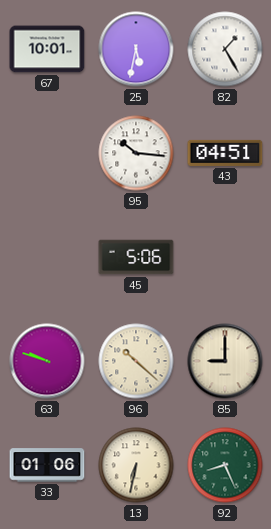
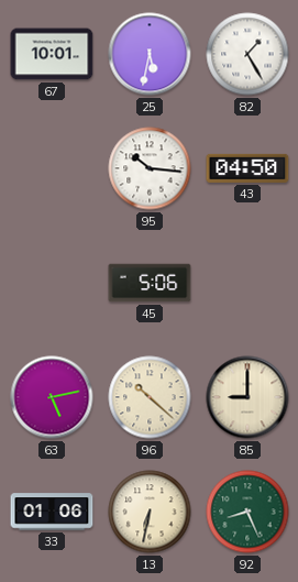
43: 04:51 -> 04:50 (247, 168)
63: 9:48 -> 5:13 (52, 397)
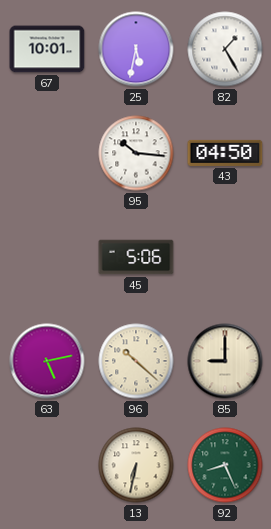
33: 01:06 -> none (52, 512)
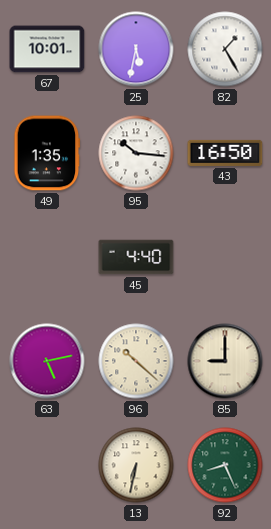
49: none -> 1:35 (47, 153)
43: 04:50 -> 16:50 (225, 153)
45: 5:06 -> 4:40 (136, 257)
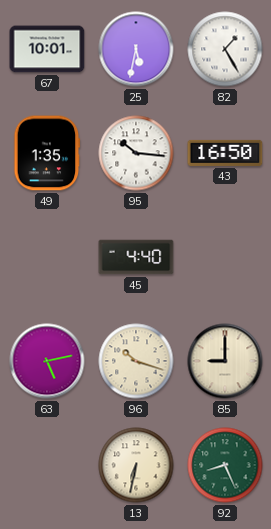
96: 10:22 -> 10:18 (136, 361)
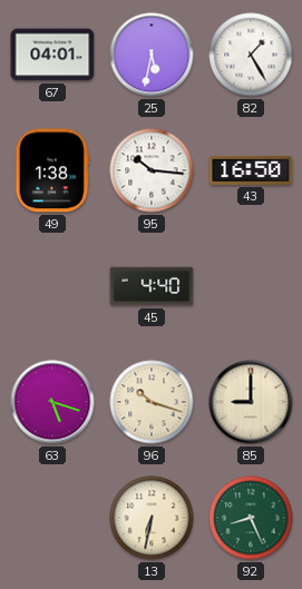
67: 10:01 -> 04:01 (52, 55)
49: 1:35 -> 1:38 (52, 170)
63: 5:13 -> 5:18 (52, 402)
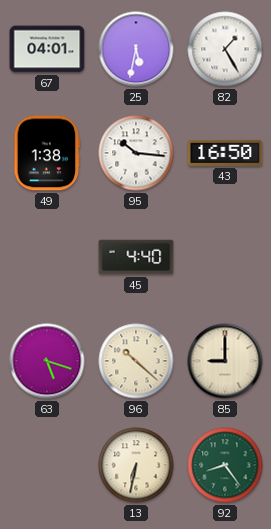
96: 10:18 -> 10:22 (136, 361)
92: 8:26 -> 8:24 (225, 465)
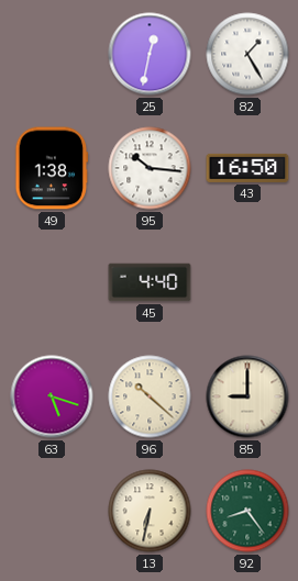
67: 04:01 -> none (47, 49)
25: 5:32 -> 12:32 (150, 54)
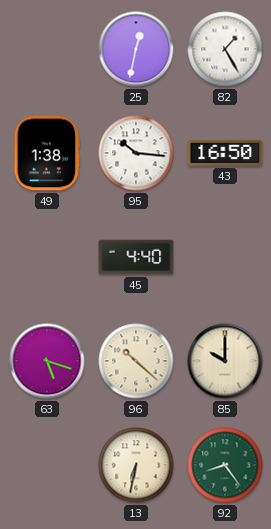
85: 9:00 -> 10:00 (225, 361)
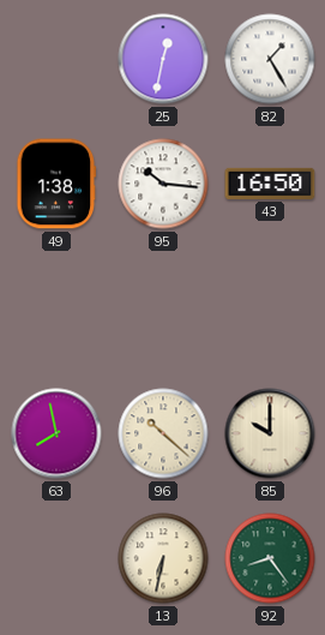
45: 4:40 -> none (136, 257)
63: 5:18 -> 7:58 (56, 433)
